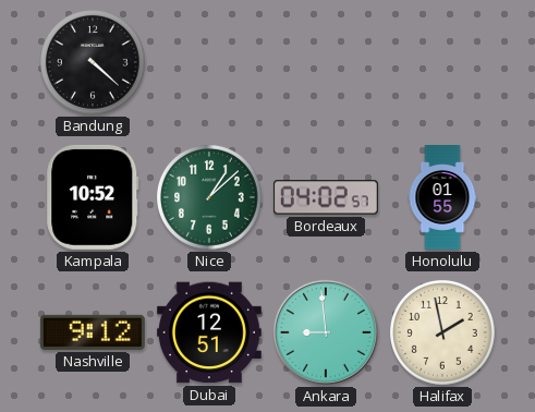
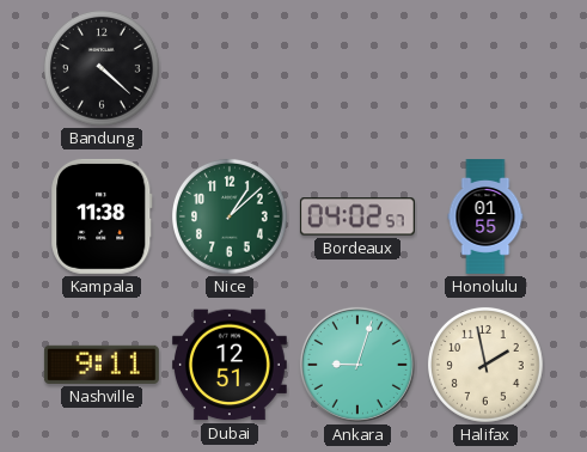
Kampala: 10:52 -> 11:38 (102, 216)
Nashville: 9:12 -> 9:11 (102, 365)
Ankara: 8:59 -> 9:03 (357, 365)
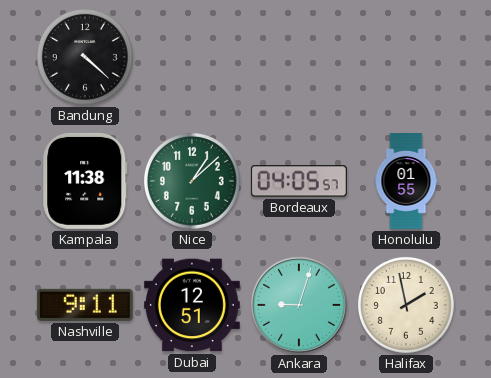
Bordeaux: 04:02 -> 04:05 (299, 181)
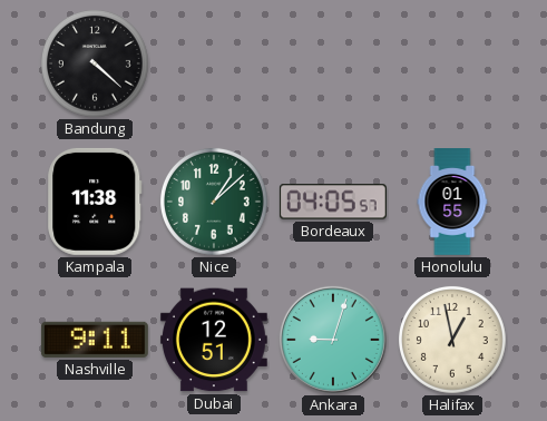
Halifax: 1:58 -> 12:58 (452, 340)
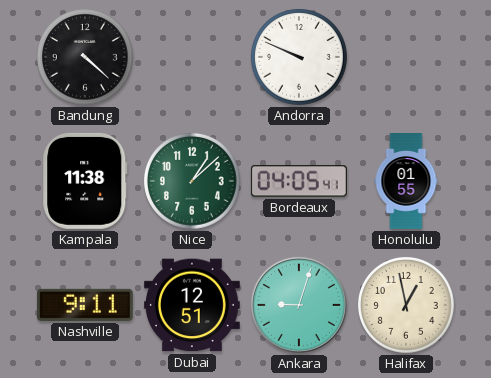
Andorra: none -> 9:49 (299, 57)
Bordeaux: 04:05:57 -> 04:05:41 (299, 181)
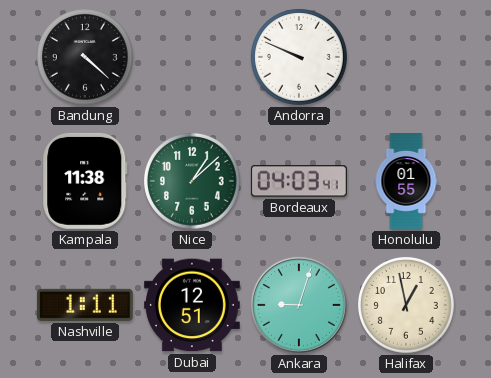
Bordeaux: 04:05 -> 04:03 (299, 181)
Nashville: 9:11 -> 1:11 (85, 305)
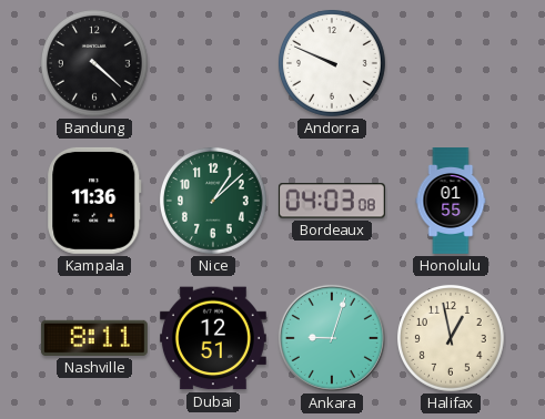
Kampala: 11:38 -> 11:36 (94, 201)
Bordeaux: 04:03:41 -> 04:03:08 (332, 201)
Nashville: 1:11 -> 8:11 (94, 338)
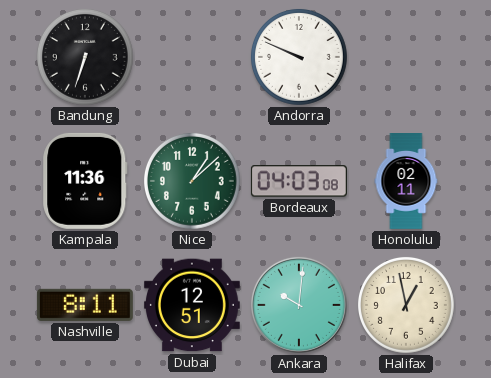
Bandung: 4:22 -> 6:33 (85, 57)
Honolulu: 01:55 -> 02:11 (406, 182)
Ankara: 9:03 -> 10:01 (299, 305)
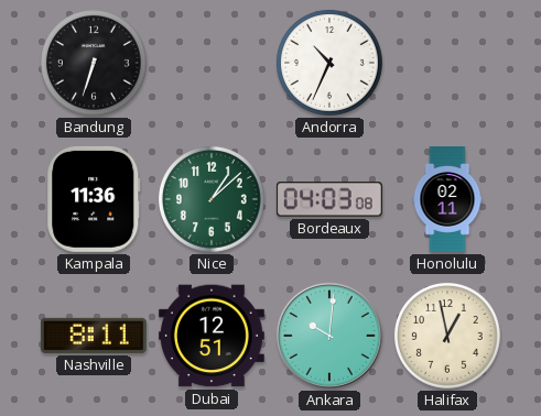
Andorra: 9:49 -> 10:34 (329, 63)
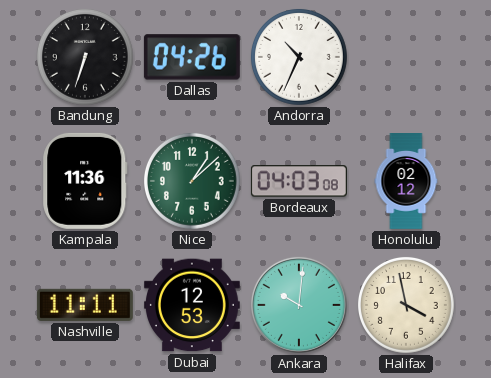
Dallas: none -> 04:26 (192, 57)
Honolulu: 02:11 -> 02:12 (406, 182)
Nashville: 8:11 -> 11:11 (85, 305)
Dubai: 12:51 -> 12:53 (192, 305)
Halifax: 12:58 -> 3:58 (406, 305)
